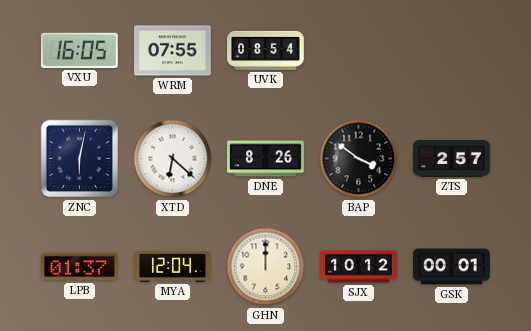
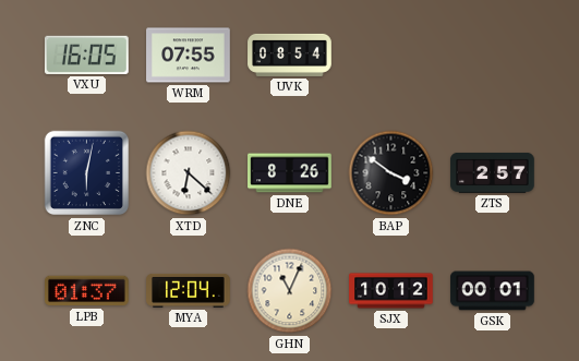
GHN: 12:00 -> 11:04 (290, 291)
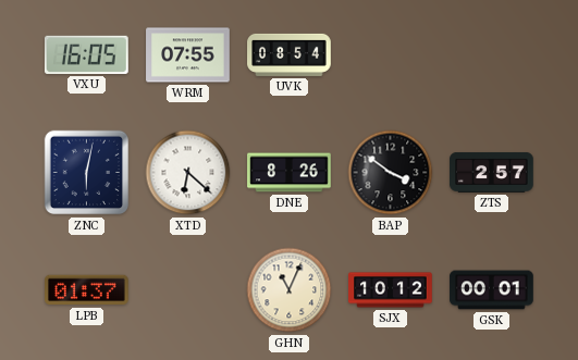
MYA: 12:04 -> none (189, 290)
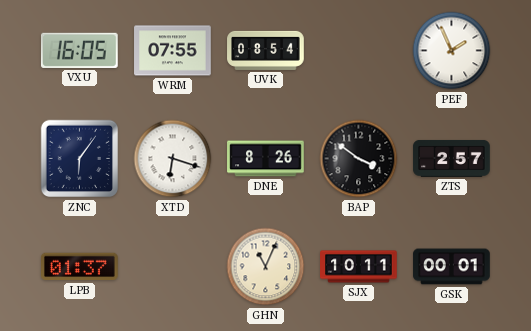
PEF: none -> 1:56 (452, 51)
ZNC: 6:02 -> 6:06 (80, 159)
XTD: 6:22 -> 6:18 (173, 159)
SJX: 10:12 -> 10:11 (359, 267)
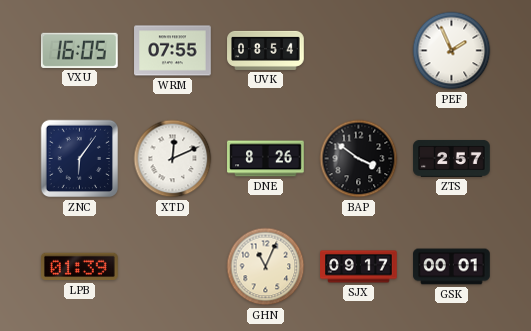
XTD: 6:18 -> 12:11 (173, 159)
LPB: 01:37 -> 01:39 (80, 267)
SJX: 10:11 -> 09:17 (359, 267)
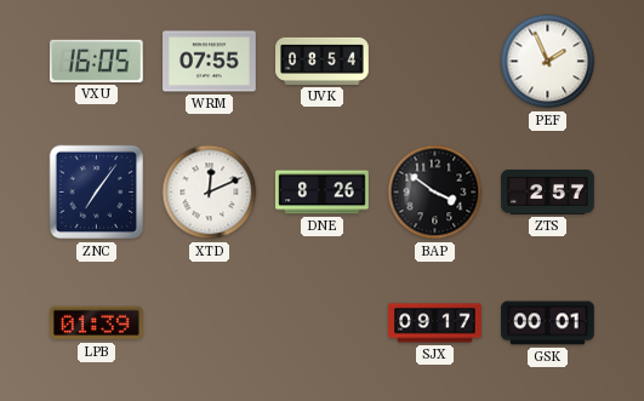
ZNC: 6:06 -> 7:06 (97, 193)
GHN: 11:04 -> none (266, 267)
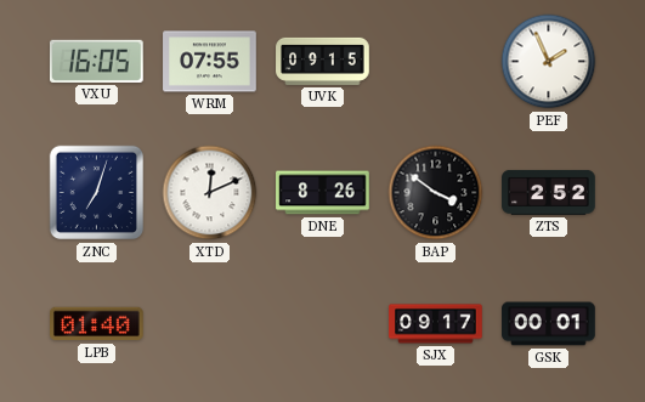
UVK: 08:54 -> 09:15 (323, 61)
ZNC: 7:06 -> 7:03 (97, 193)
ZTS: 2:57 -> 2:52 (549, 192)
LPB: 01:39 -> 01:40 (97, 324)
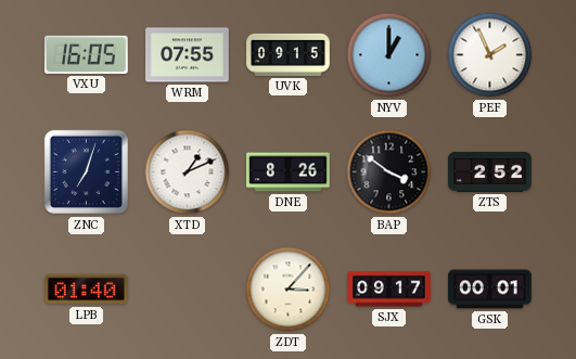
NYV: none -> 1:00 (389, 55)
XTD: 12:11 -> 1:11 (188, 172)
ZDT: none -> 3:07 (289, 290)
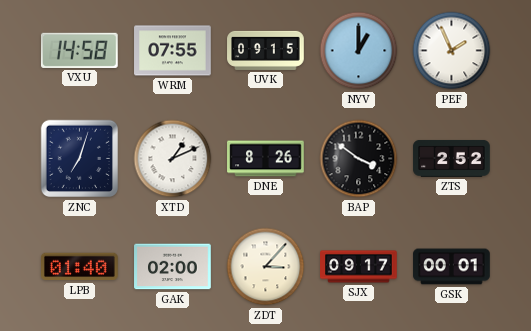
VXU: 16:05 -> 14:58 (80, 50)
GAK: none -> 02:00 (173, 267)
